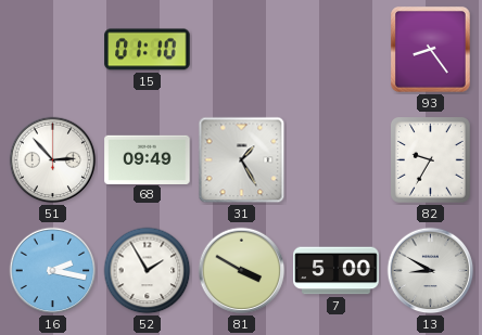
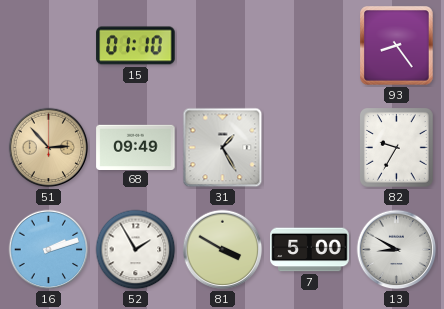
51 dial: white -> champagne (49, 148)
16: 2:17 -> 2:12 (49, 250)
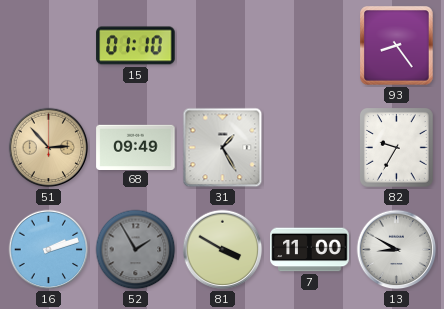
52 dial: white -> grey (136, 250)
7: 5:00 -> 11:00 (310, 250)
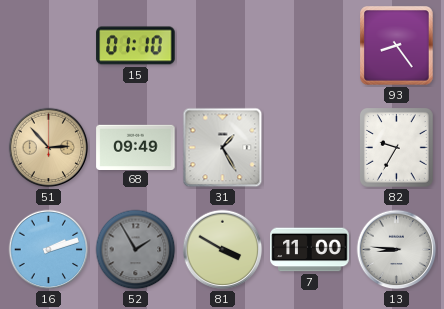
13: 8:50 -> 8:46 (397, 250)
